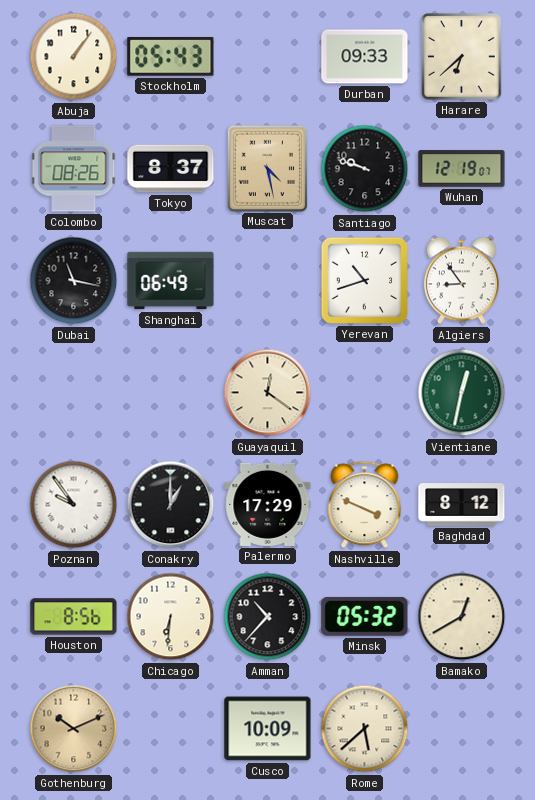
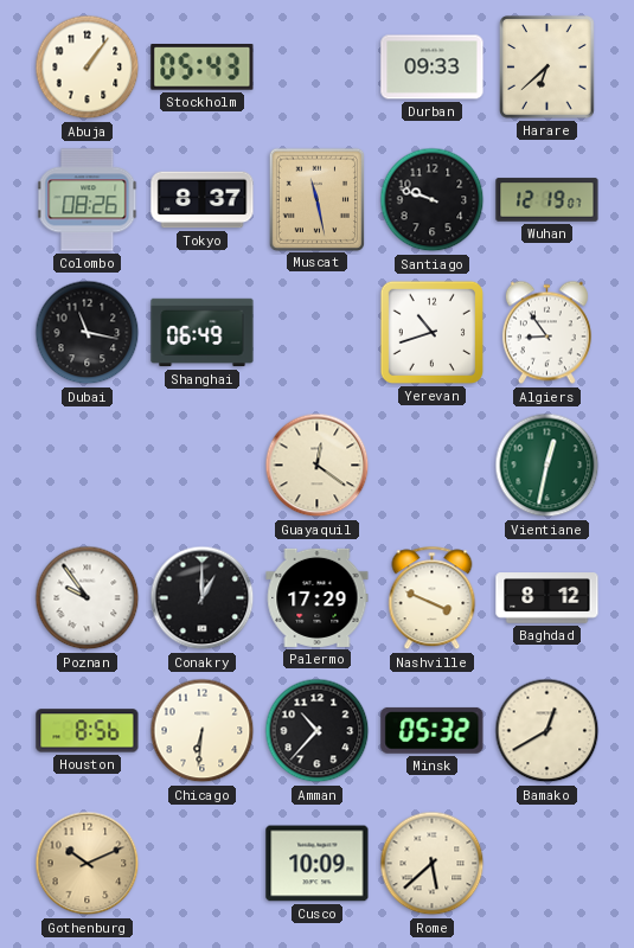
Muscat: 4:28 -> 11:28 (316, 199)
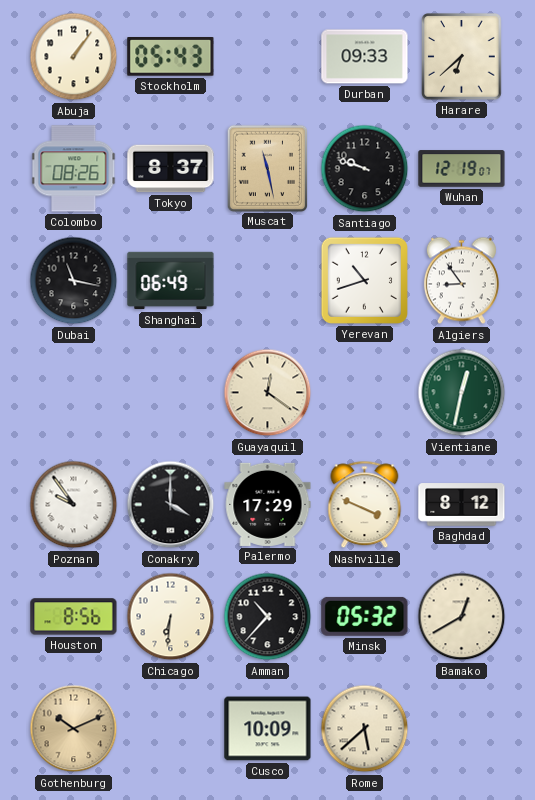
Conakry: 1:00 -> 4:00 (171, 505)
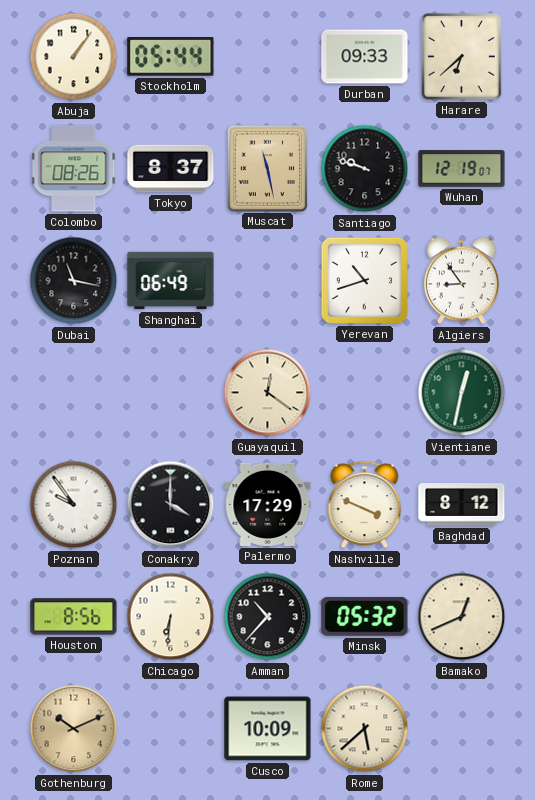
Stockholm: 05:43 -> 05:44 (171, 57)
Bamako: 12:40 -> 12:41 (462, 617)
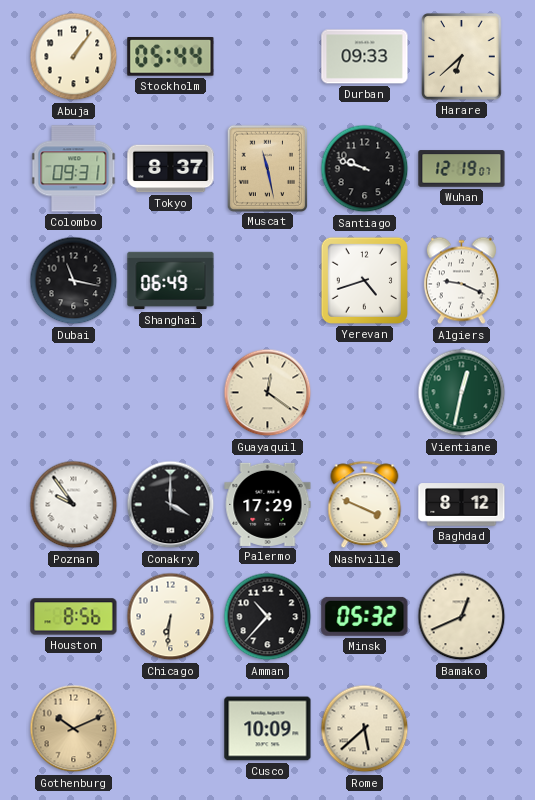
Colombo: 08:26 -> 09:31 (74, 169)
Yerevan: 10:42 -> 4:42 (364, 280)
Algiers: 8:54 -> 9:19 (461, 281)
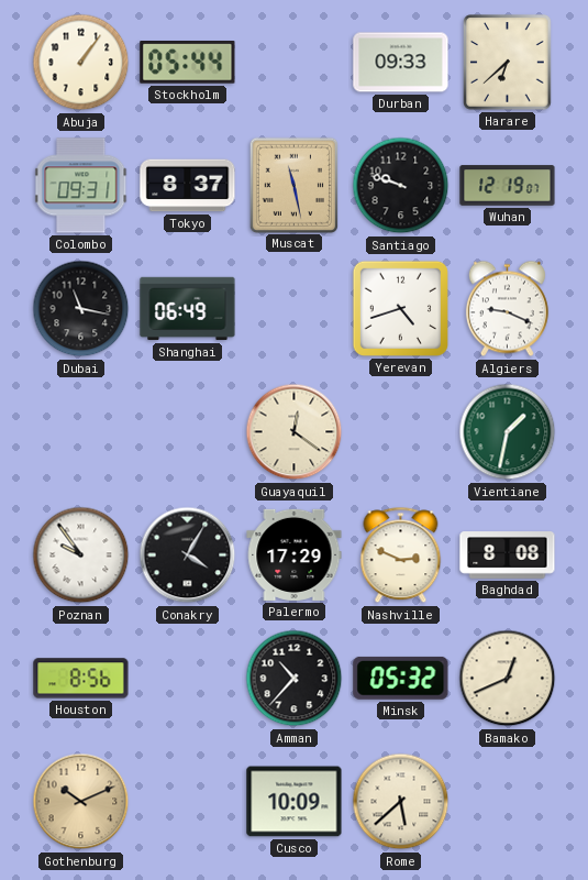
Vientiane: 12:32 -> 1:32 (508, 432)
Conakry: 4:00 -> 4:05 (188, 555)
Nashville: 3:49 -> 2:49 (401, 555)
Baghdad: 8:12 -> 8:08 (508, 555)
Chicago: 6:31 -> none (171, 617)
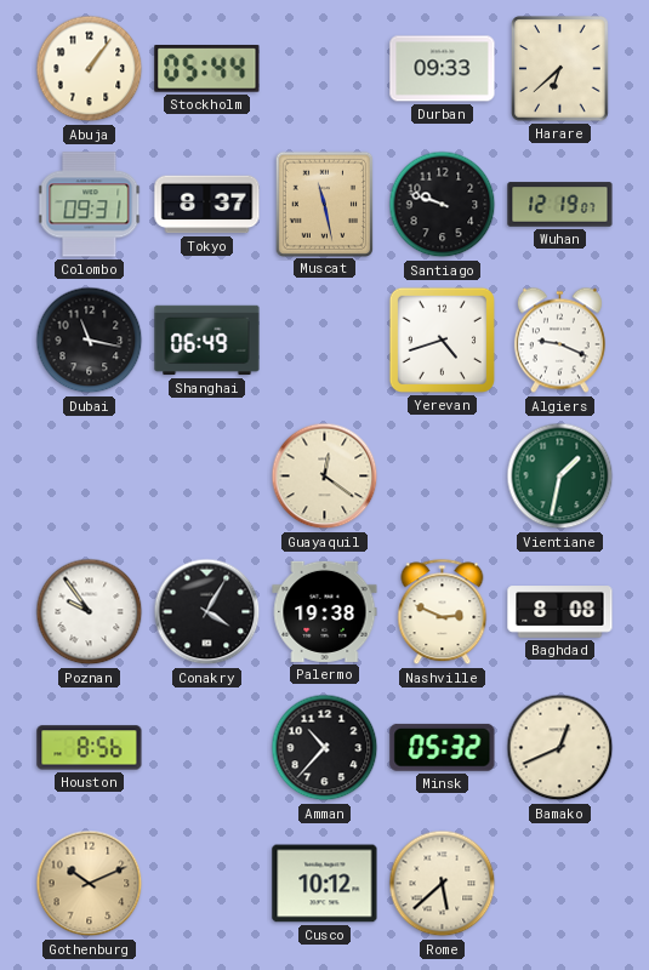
Palermo: 17:29 -> 19:38 (325, 611)
Cusco: 10:09 -> 10:12 (325, 884)
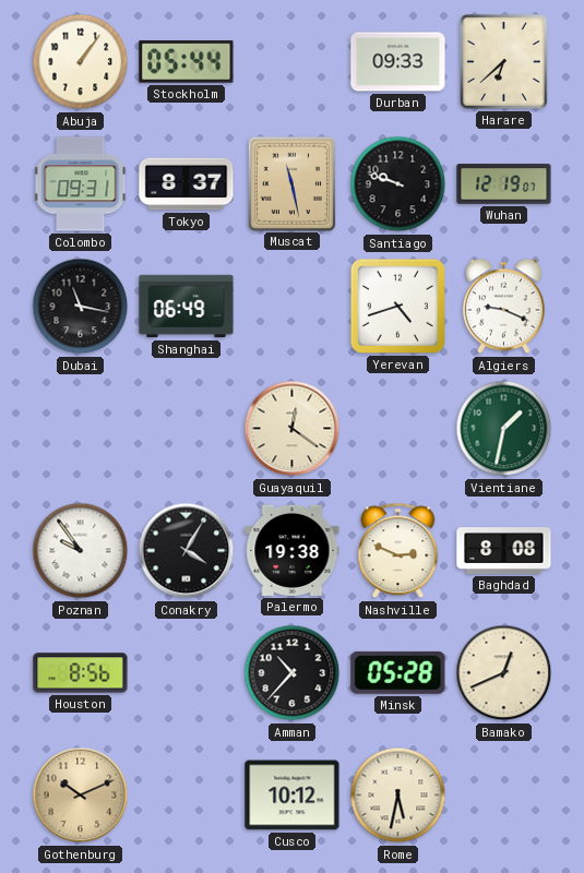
Minsk: 05:32 -> 05:28 (398, 672)
Rome: 5:38 -> 5:32 (398, 796)
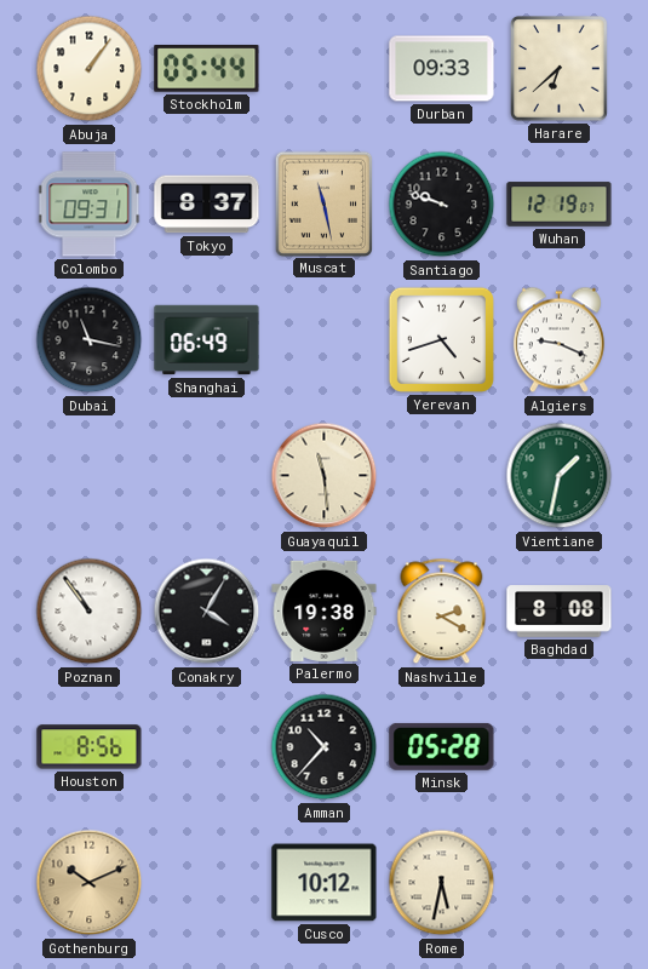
Guayaquil: 12:21 -> 11:29 (325, 476)
Poznan: 9:54 -> 10:54 (90, 612)
Nashville: 2:49 -> 2:20 (442, 612)
Bamako: 12:41 -> none (504, 673)
